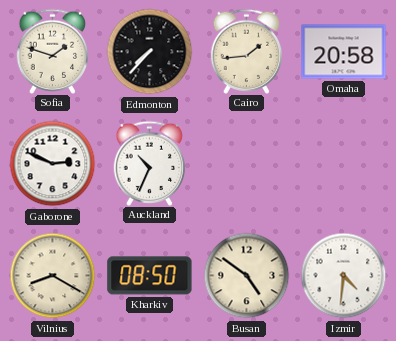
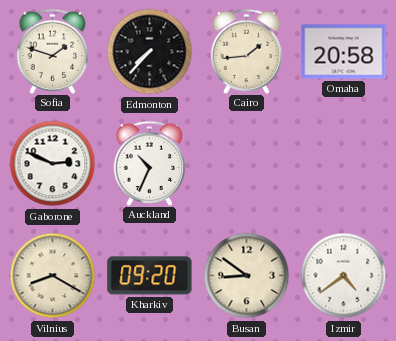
Kharkiv: 08:50 -> 09:20 (150, 276)
Busan: 4:51 -> 8:51 (247, 276)
Izmir: 4:31 -> 4:39 (344, 276)
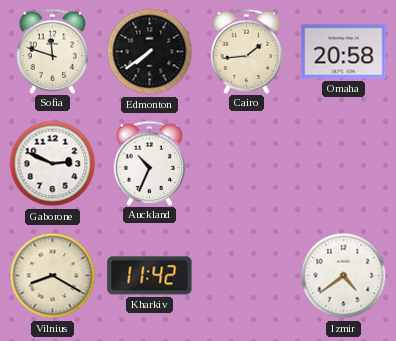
Sofia: 1:48 -> 11:48 (53, 51)
Edmonton: 7:37 -> 7:39 (150, 52)
Kharkiv: 09:20 -> 11:42 (150, 276)
Busan: 8:51 -> none (247, 276)
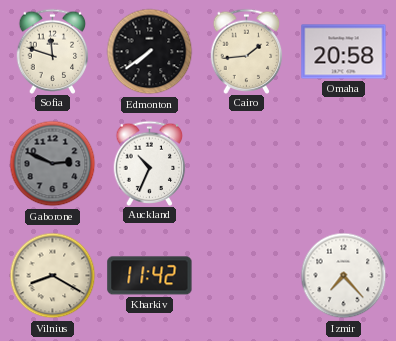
Gaborone dial: white -> grey (53, 164)
Izmir: 4:39 -> 7:23 (344, 276)
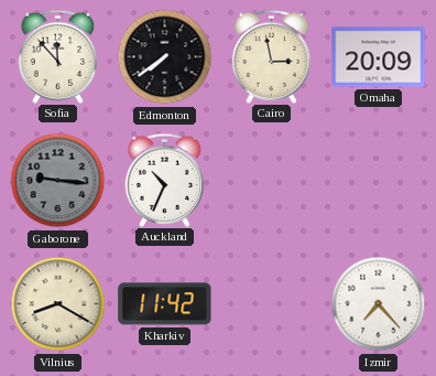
Sofia: 11:48 -> 11:53 (58, 56)
Cairo: 1:44 -> 2:58 (272, 56)
Omaha: 20:58 -> 20:09 (379, 57)
Gaborone: 2:49 -> 9:16 (58, 181)
